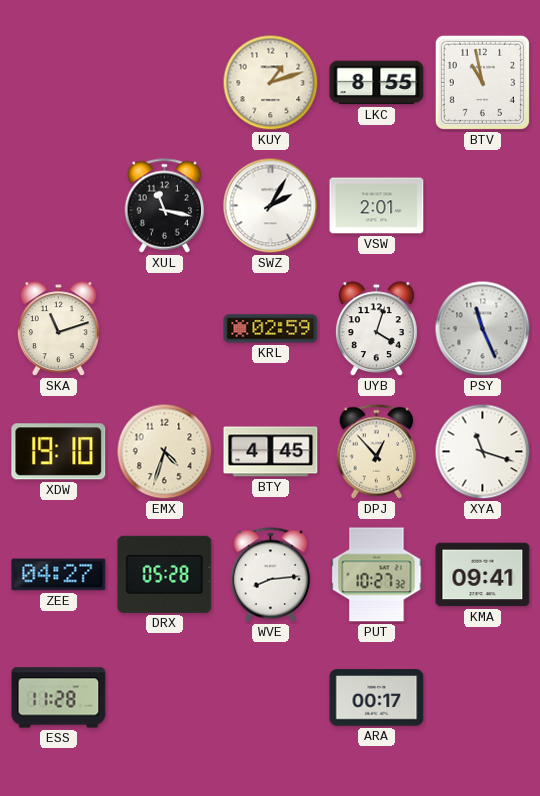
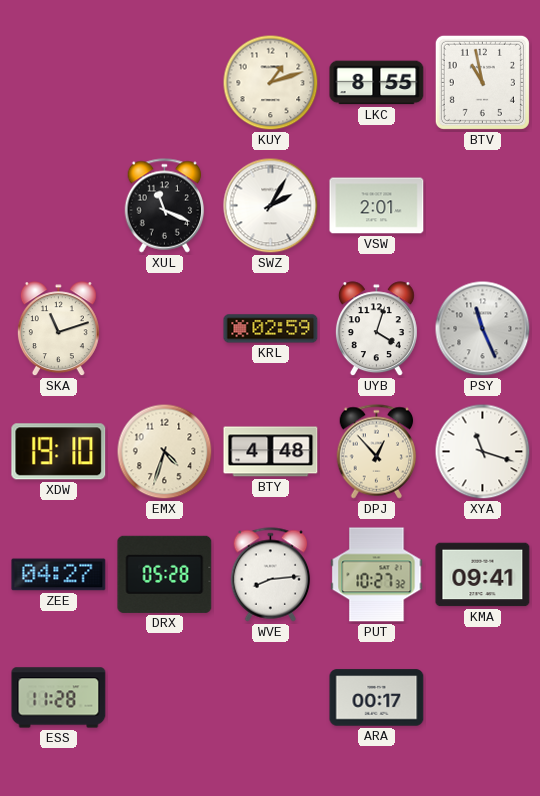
XUL: 11:17 -> 11:19 (165, 206)
BTY: 4:45 -> 4:48 (271, 452)
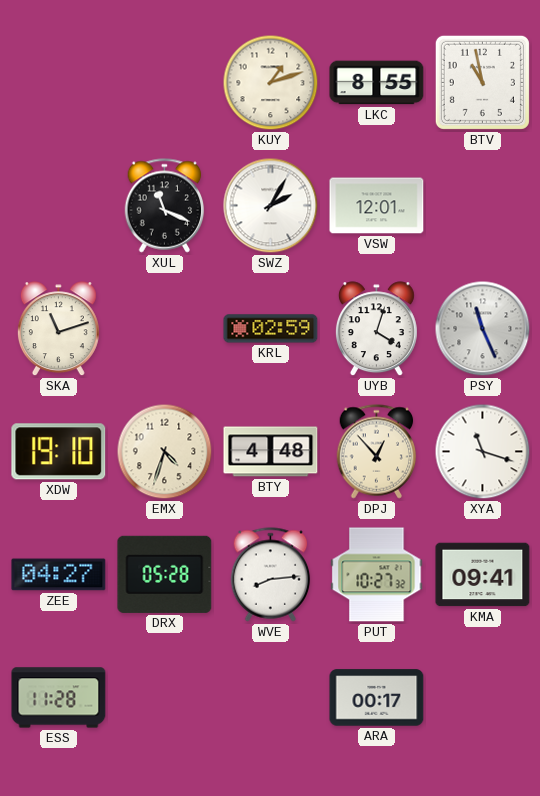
VSW: 2:01 -> 12:01 (377, 206)
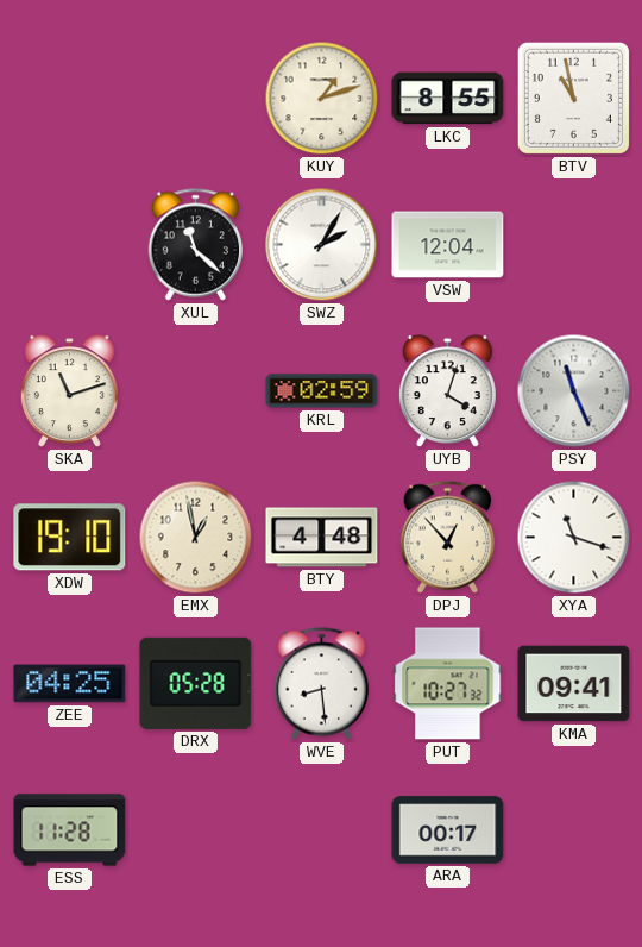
XUL: 11:19 -> 11:22 (196, 245)
VSW: 12:01 -> 12:04 (448, 245)
EMX: 4:33 -> 12:58 (196, 538)
ZEE: 04:27 -> 04:25 (70, 684)
WVE: 8:14 -> 8:29 (322, 684)
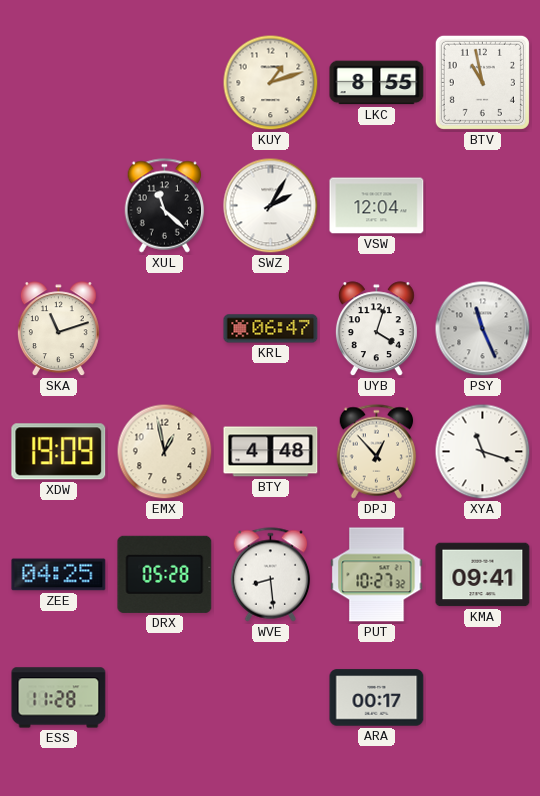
KRL: 02:59 -> 06:47 (271, 329)
XDW: 19:10 -> 19:09 (59, 452)
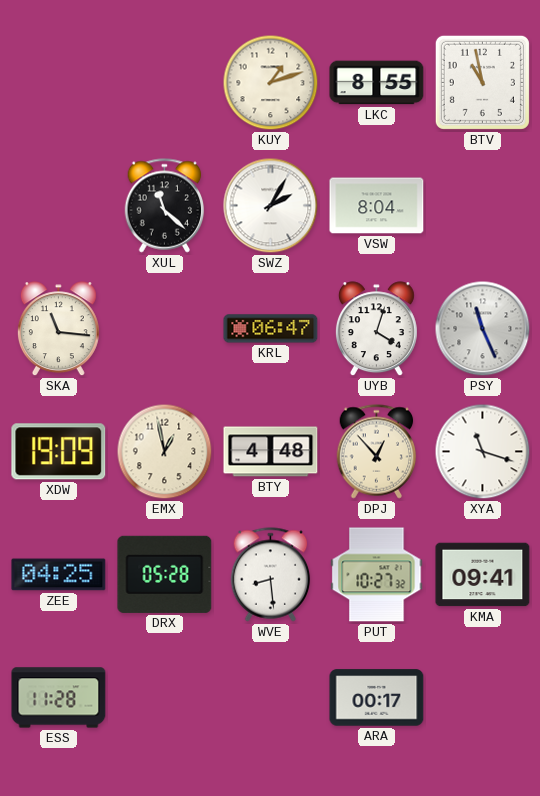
VSW: 12:04 -> 8:04 (377, 206)
SKA: 11:12 -> 11:16 (58, 329)
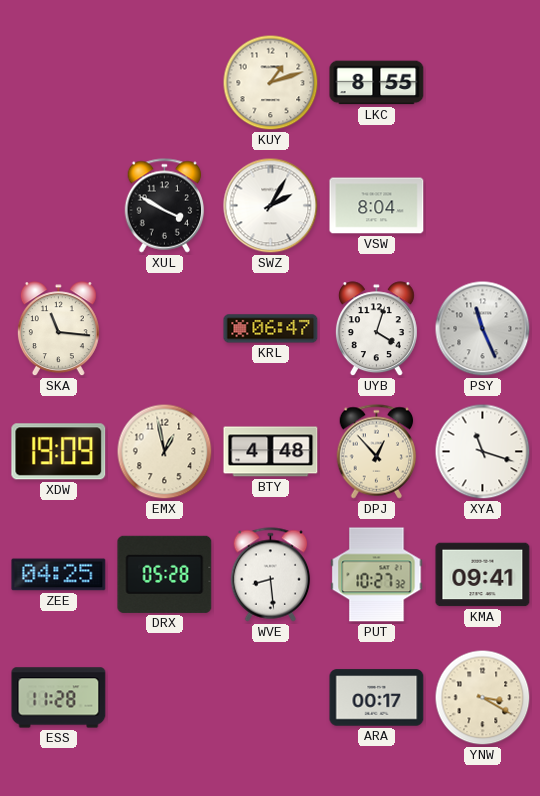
BTV: 10:58 -> none (482, 82)
XUL: 11:22 -> 3:50 (165, 206)
YNW: none -> 3:20 (483, 698)
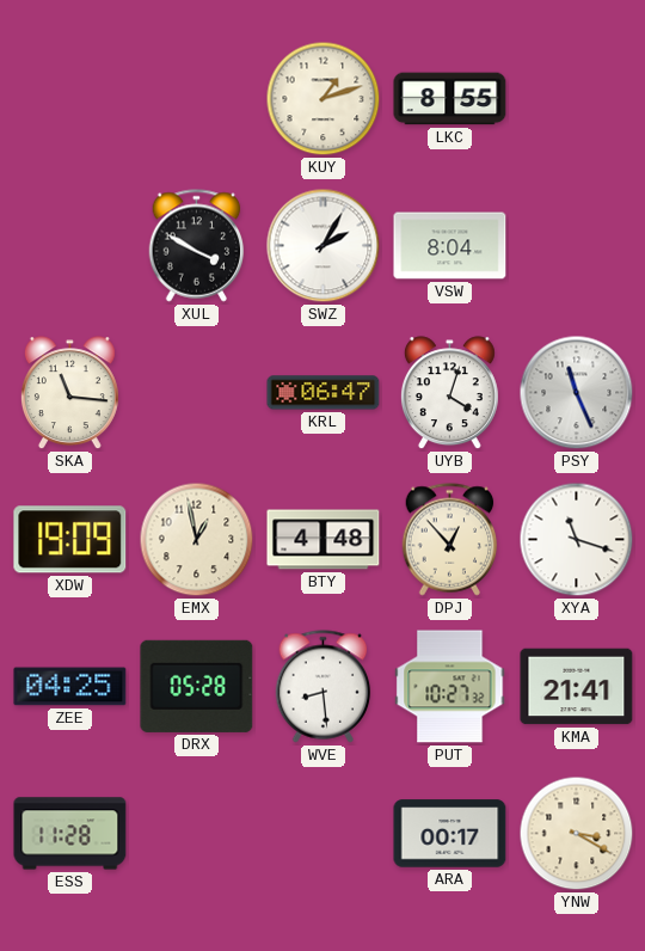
KMA: 09:41 -> 21:41 (577, 687)
